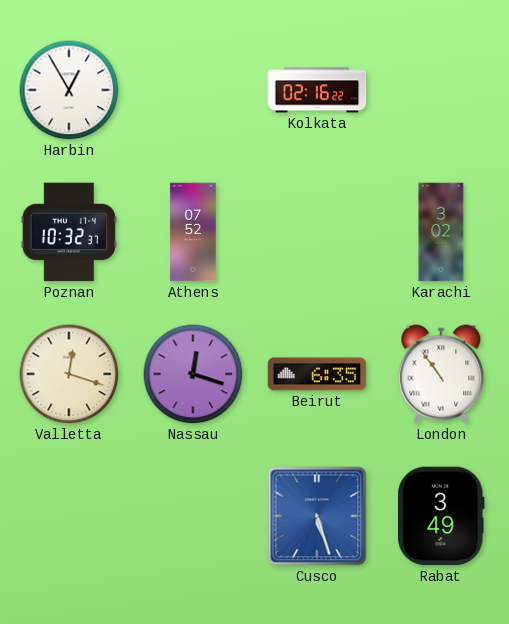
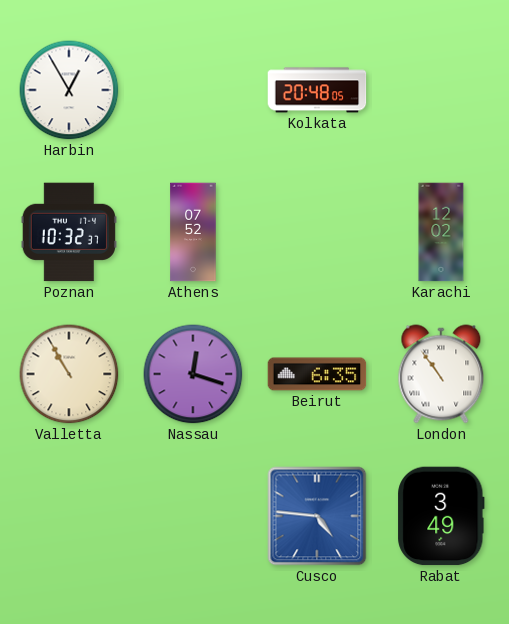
Kolkata: 02:16 -> 20:48 (317, 90)
Karachi: 3:02 -> 12:02 (441, 232)
Valletta: 12:18 -> 10:55 (69, 374)
Cusco: 5:27 -> 4:46 (317, 516)
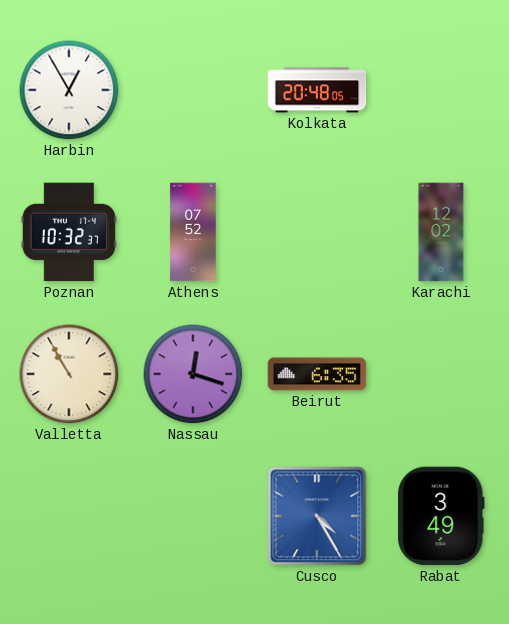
London: 10:54 -> none (441, 374)
Cusco: 4:46 -> 4:25 (317, 516)
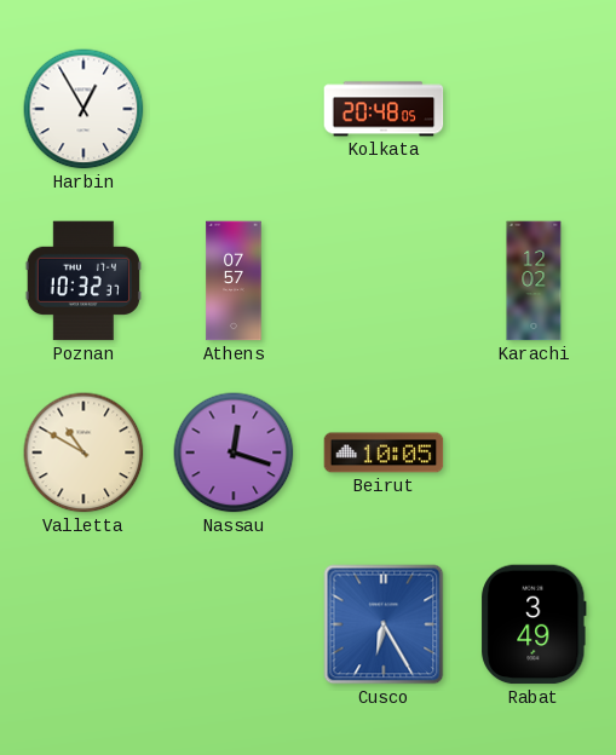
Athens: 07:52 -> 07:57 (234, 281)
Valletta: 10:55 -> 10:50 (84, 453)
Beirut: 6:35 -> 10:05 (384, 453)
Cusco: 4:25 -> 6:25 (384, 624)
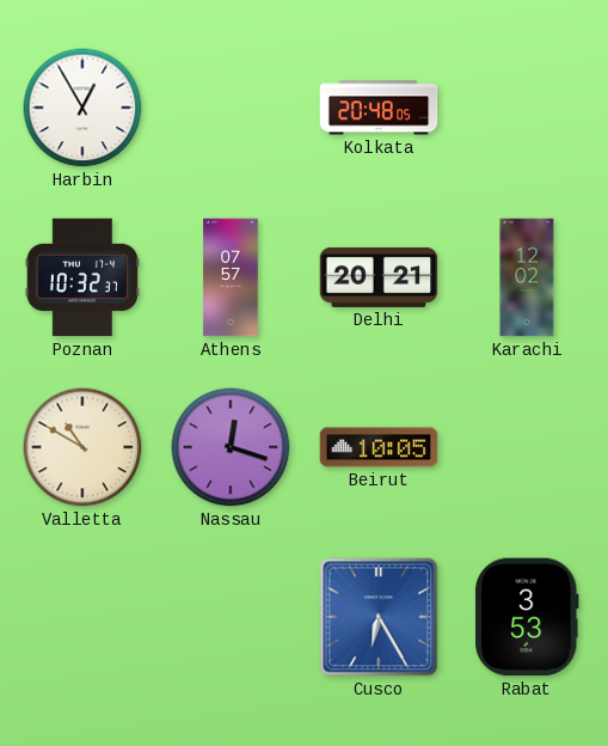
Delhi: none -> 20:21 (379, 277)
Rabat: 3:49 -> 3:53 (527, 617)
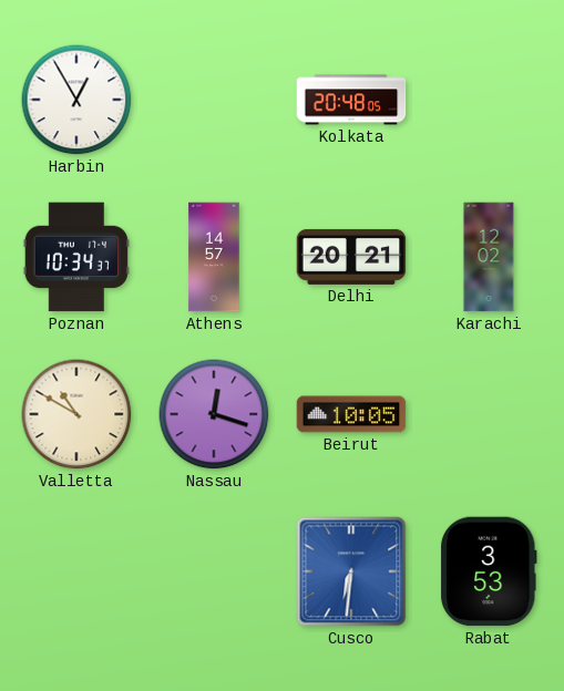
Poznan: 10:32 -> 10:34 (75, 257)
Athens: 07:57 -> 14:57 (214, 257)
Cusco: 6:25 -> 6:31 (351, 571)
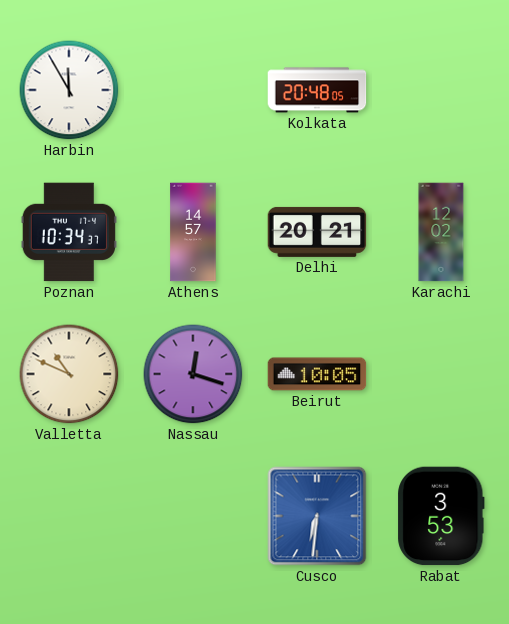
Harbin: 12:55 -> 11:55 (69, 90)
Valletta: 10:50 -> 10:49 (69, 374)
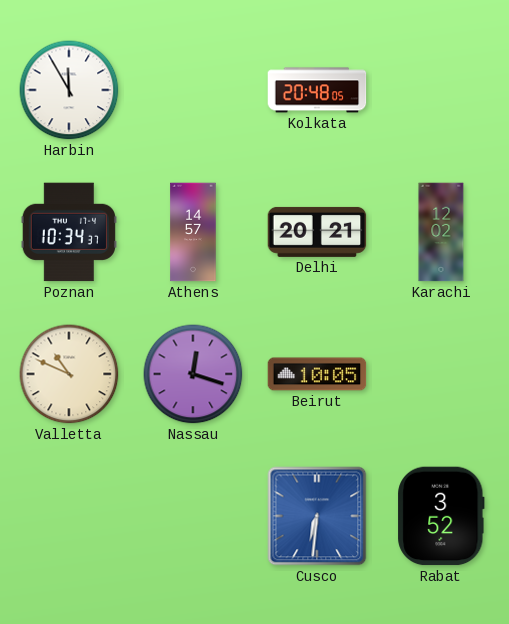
Rabat: 3:53 -> 3:52 (441, 516)
